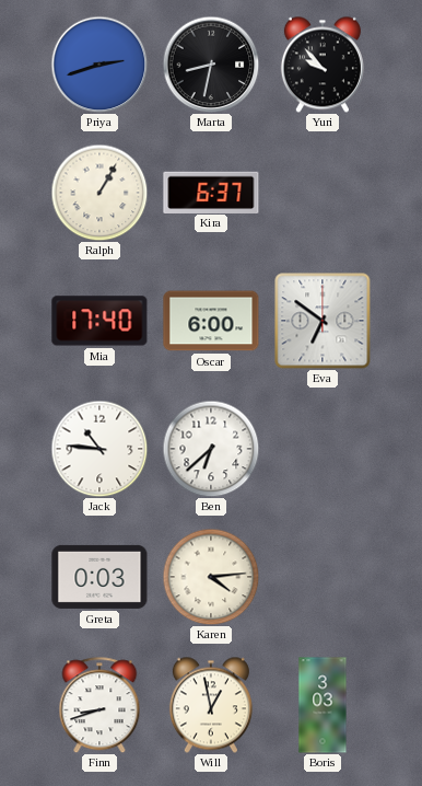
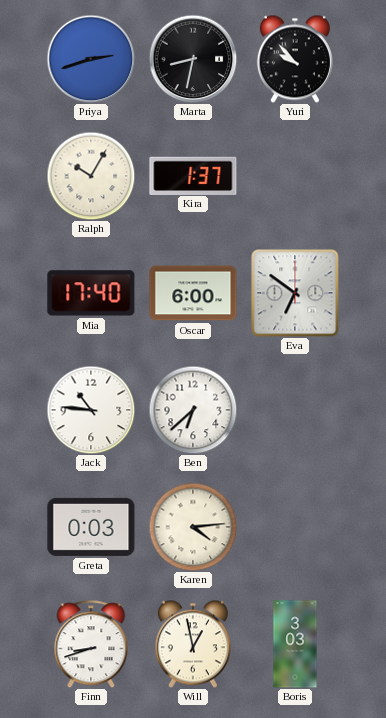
Ralph: 1:05 -> 10:05 (91, 176)
Kira: 6:37 -> 1:37 (193, 175)
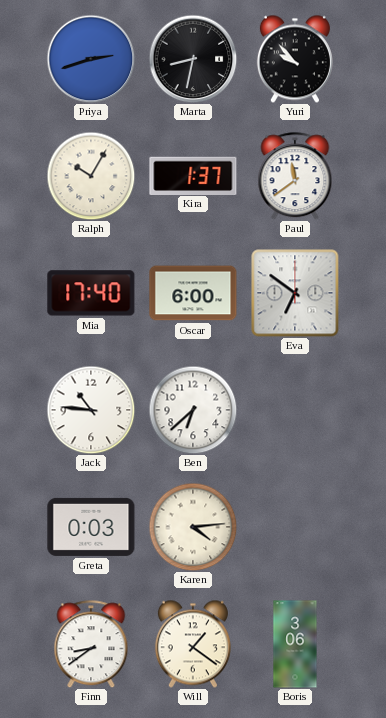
Paul: none -> 11:39 (295, 176)
Finn: 8:42 -> 8:39 (91, 644)
Will: 12:58 -> 1:21 (193, 644)
Boris: 3:03 -> 3:06 (295, 644)
